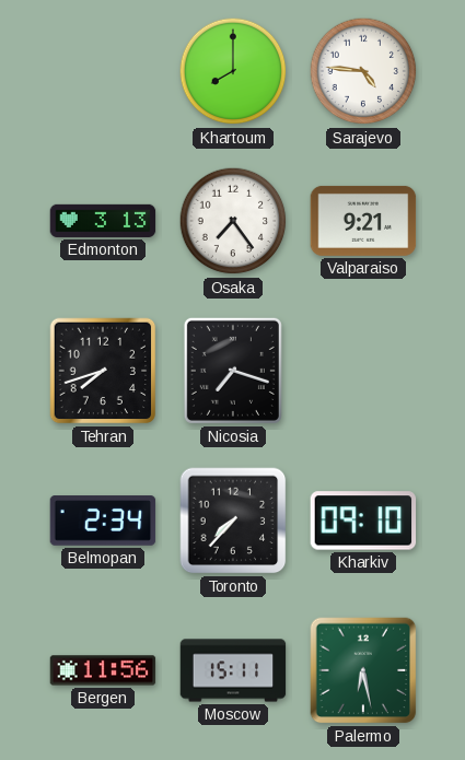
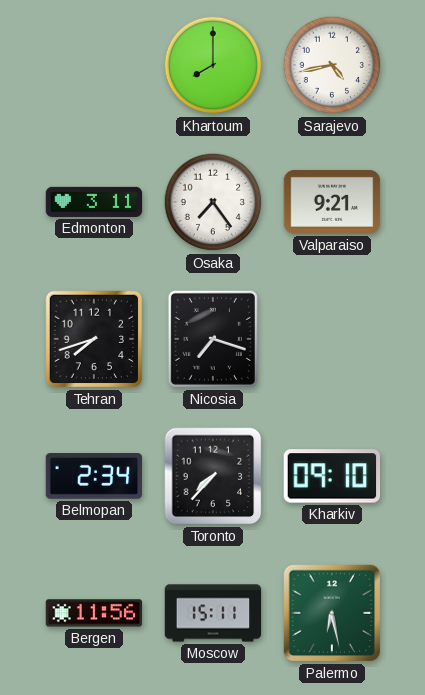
Sarajevo: 4:46 -> 4:43 (332, 65)
Edmonton: 3:13 -> 3:11 (94, 202)
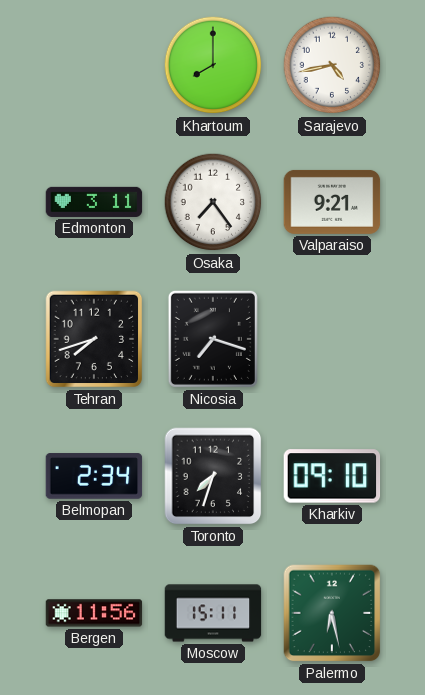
Toronto: 7:37 -> 7:33 (213, 476)
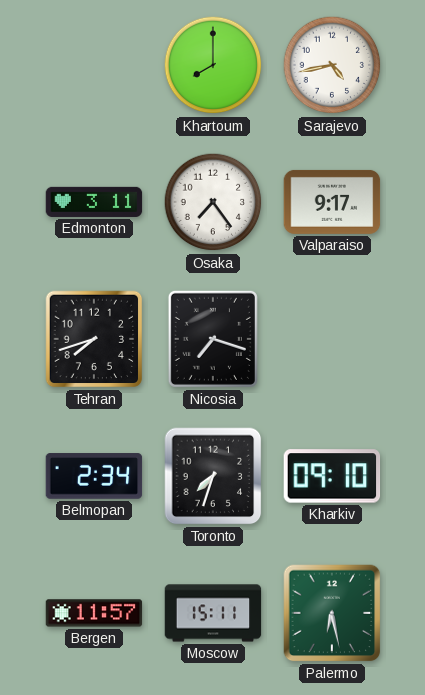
Valparaiso: 9:21 -> 9:17 (332, 202)
Bergen: 11:56 -> 11:57 (94, 613)
